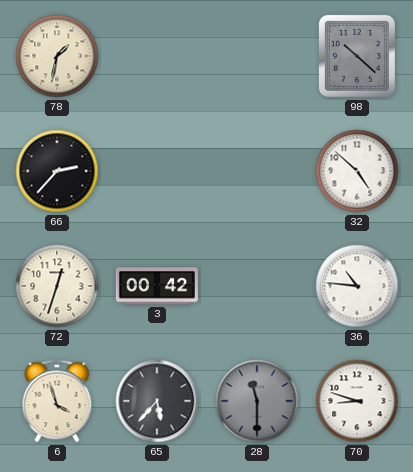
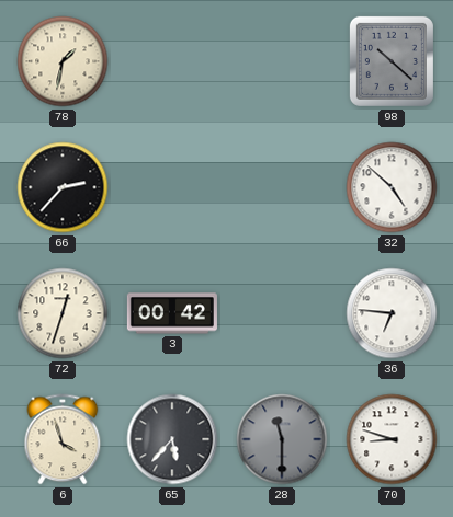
36: 10:46 -> 6:46 (392, 313)
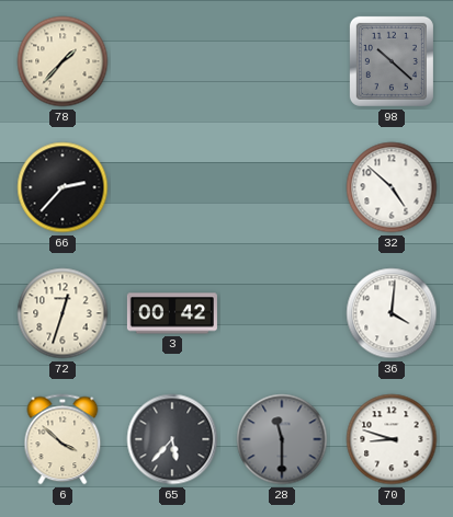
78: 1:32 -> 1:37 (63, 61)
36: 6:46 -> 4:01 (392, 313)
6: 3:57 -> 3:52 (63, 439)
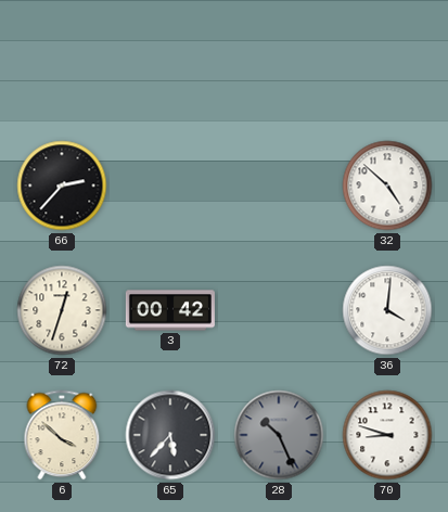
78: 1:37 -> none (63, 61)
98: 10:22 -> none (392, 61)
28: 11:30 -> 10:26 (279, 435)
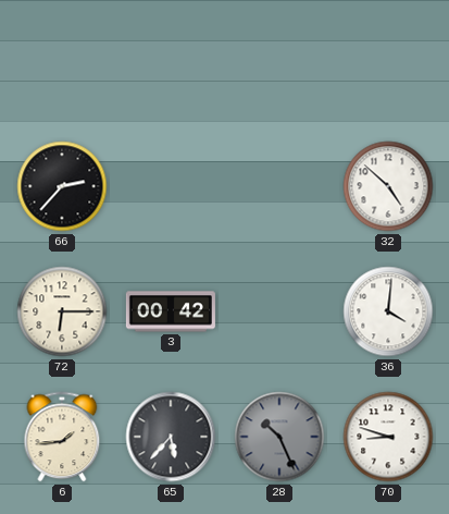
72: 12:33 -> 6:15 (62, 311)
6: 3:52 -> 1:44 (62, 437)
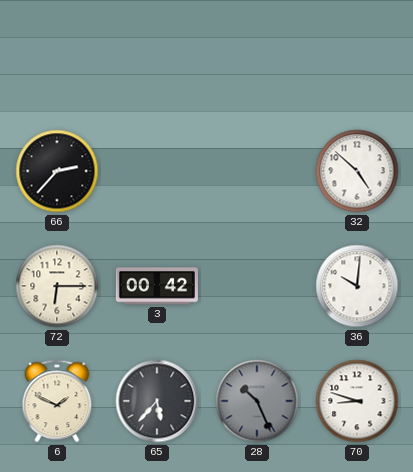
36: 4:01 -> 10:01 (357, 286)
6: 1:44 -> 1:49 (57, 401)
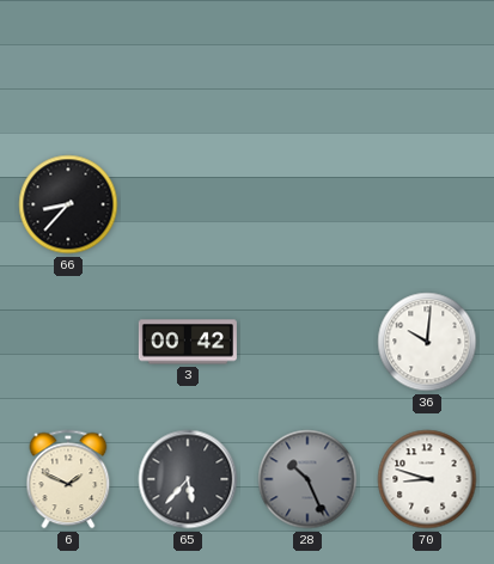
66: 2:37 -> 8:37 (68, 204)
32: 4:52 -> none (357, 171)
72: 6:15 -> none (57, 286)
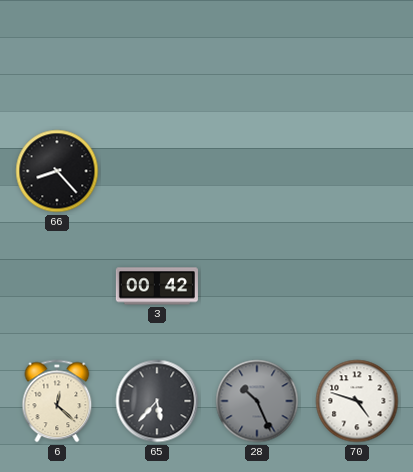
66: 8:37 -> 8:23 (57, 171)
36: 10:01 -> none (427, 342)
6: 1:49 -> 12:22 (57, 401)
70: 8:48 -> 4:48 (357, 401)
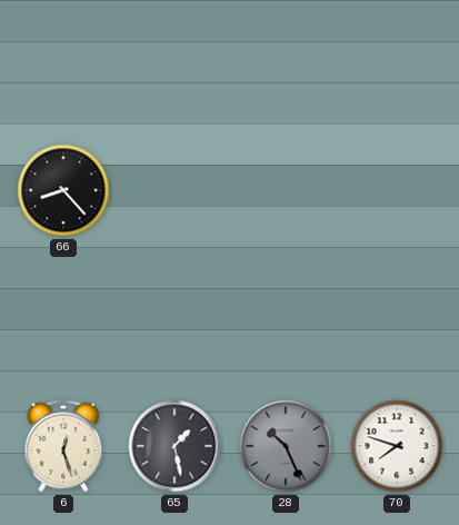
3: 00:42 -> none (157, 286)
6: 12:22 -> 12:27 (63, 446)
65: 5:37 -> 1:28 (174, 446)
70: 4:48 -> 7:48 (397, 446)
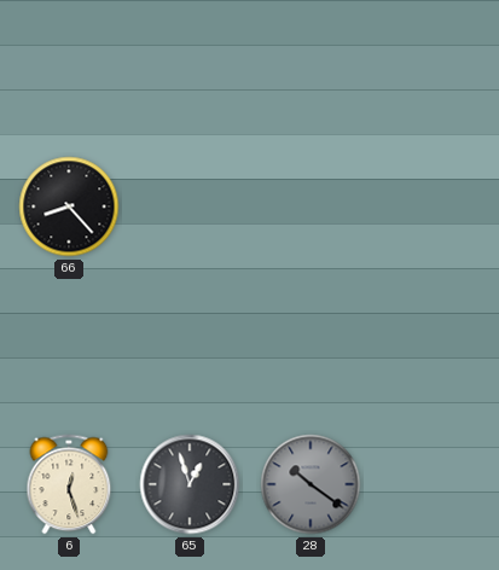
65: 1:28 -> 12:57 (190, 484)
28: 10:26 -> 10:21 (311, 484)
70: 7:48 -> none (397, 446)
